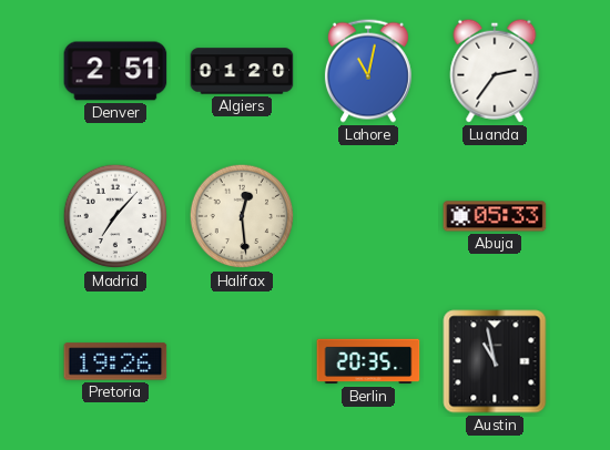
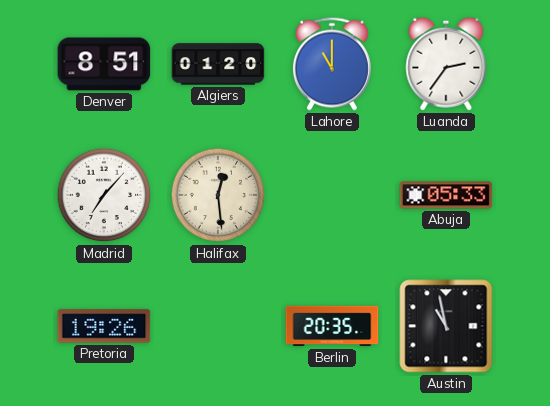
Denver: 2:51 -> 8:51 (104, 64)
Lahore: 11:02 -> 11:00 (332, 64)
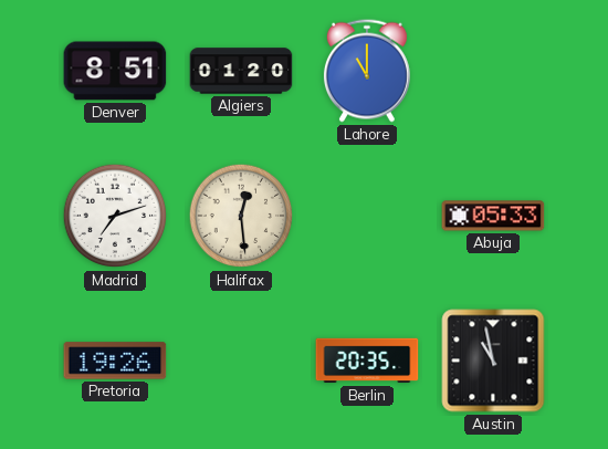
Luanda: 2:36 -> none (446, 64)
Madrid: 7:07 -> 7:12 (115, 216)
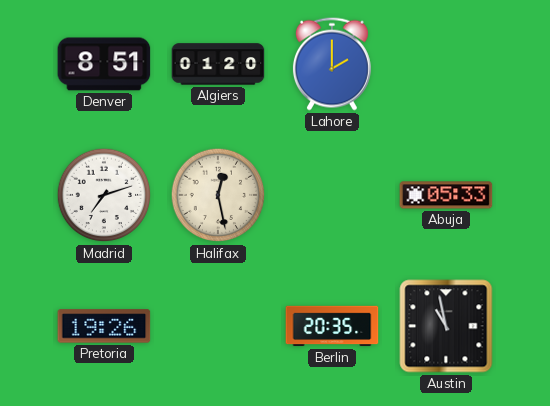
Lahore: 11:00 -> 2:00 (332, 64)
Halifax: 12:29 -> 12:28 (218, 195)
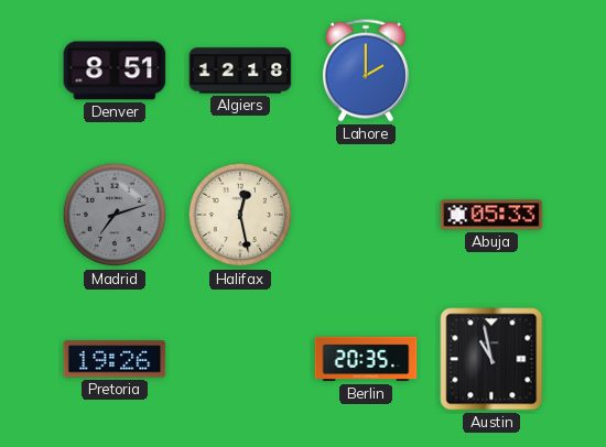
Algiers: 01:20 -> 12:18 (240, 70)
Madrid dial: white -> grey (115, 215)
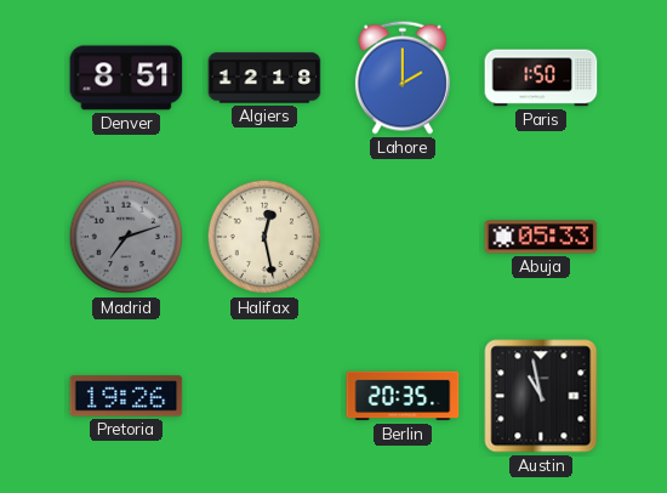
Paris: none -> 1:50 (541, 78)
